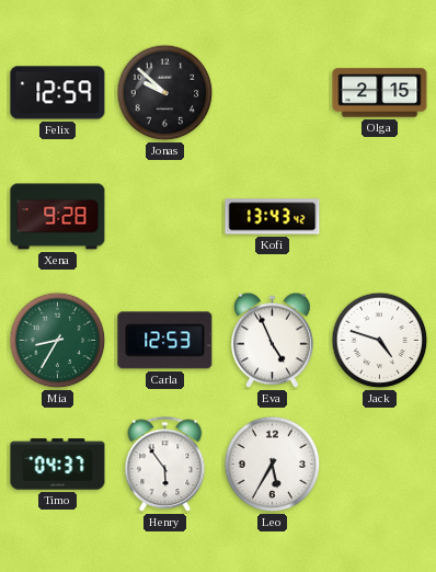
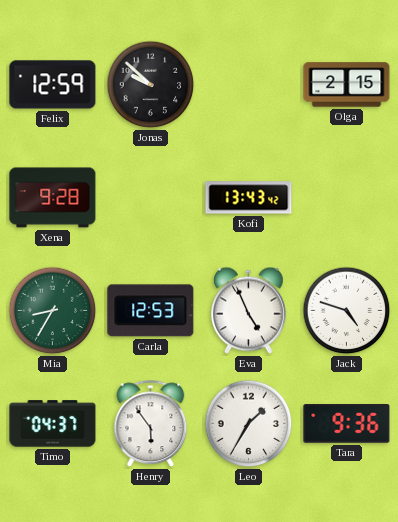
Leo: 5:35 -> 1:35 (249, 424)
Tara: none -> 9:36 (347, 424)
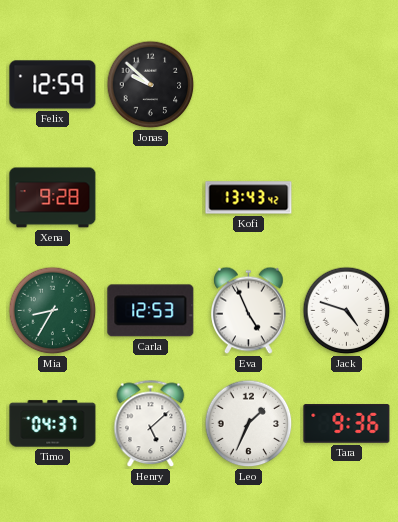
Olga: 2:15 -> none (347, 85)
Henry: 5:54 -> 5:08 (151, 424)
Leo: 1:35 -> 1:34 (249, 424)
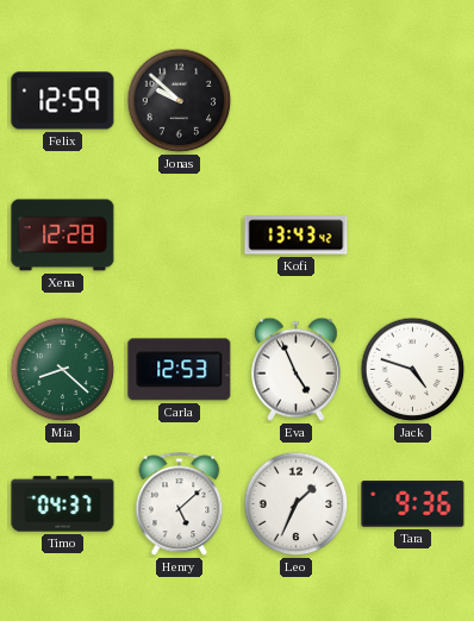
Xena: 9:28 -> 12:28 (63, 236)
Mia: 8:35 -> 8:22 (63, 370)
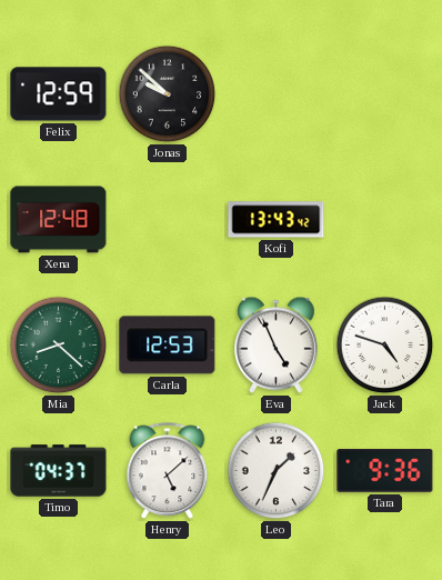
Xena: 12:28 -> 12:48 (59, 220)
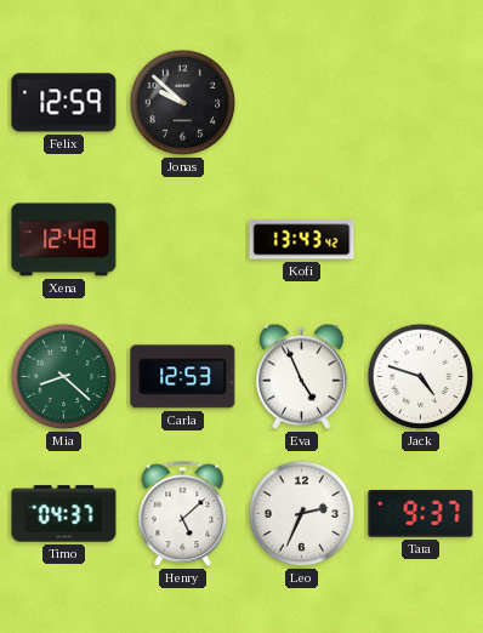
Leo: 1:34 -> 2:34 (302, 514)
Tara: 9:36 -> 9:37 (421, 514)
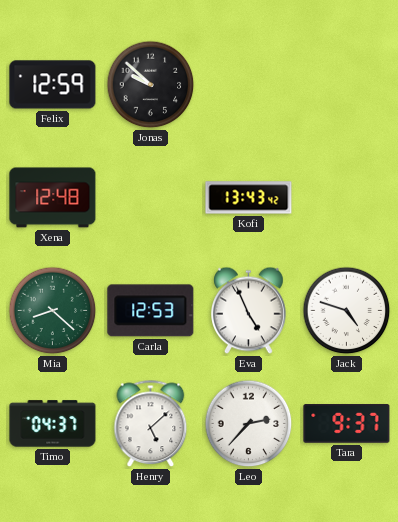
Leo: 2:34 -> 2:37 (249, 424)
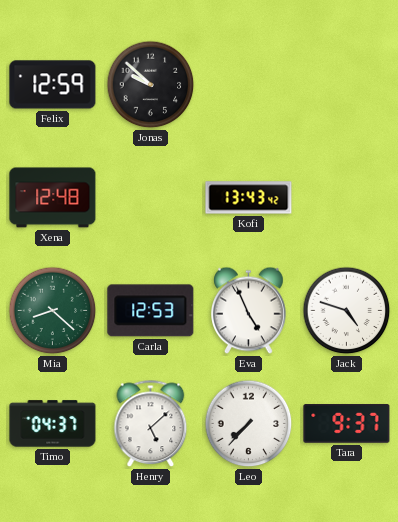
Leo: 2:37 -> 7:37 (249, 424)
